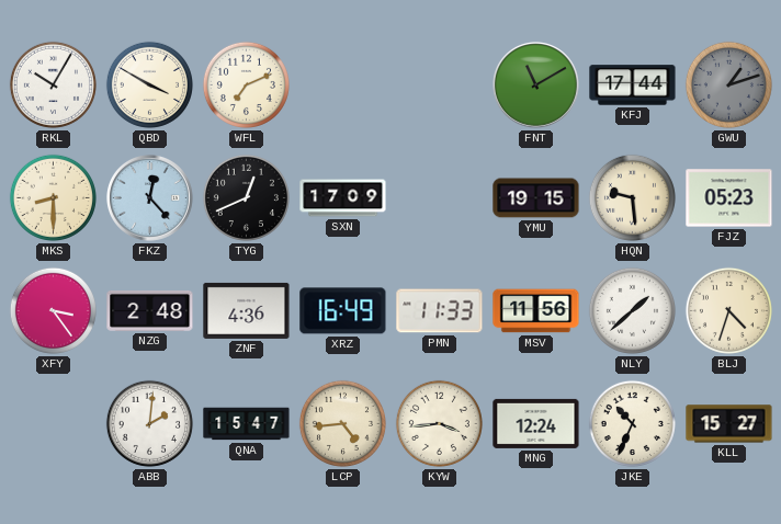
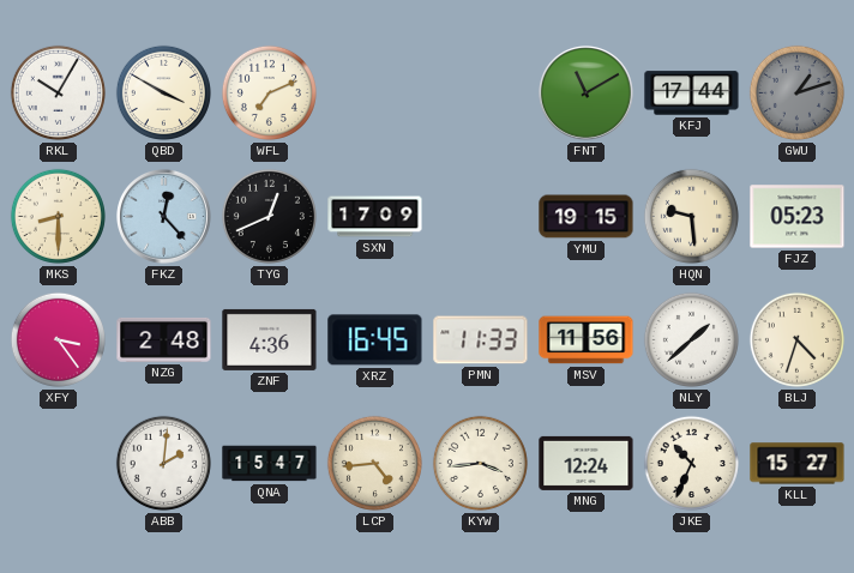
XRZ: 16:49 -> 16:45 (375, 340)
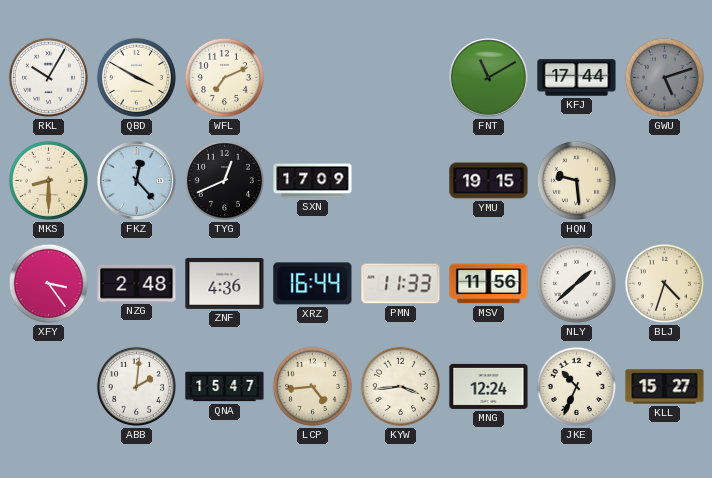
GWU: 1:12 -> 5:12 (664, 77)
FJZ: 05:23 -> none (798, 217)
XRZ: 16:45 -> 16:44 (313, 284)
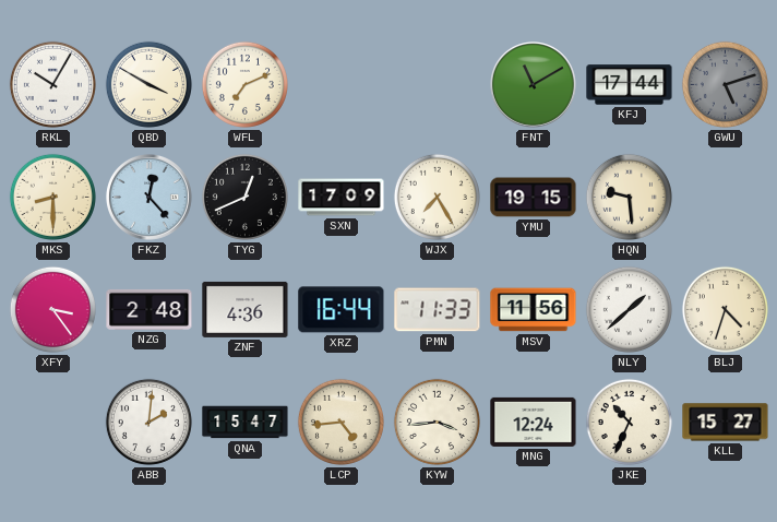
WJX: none -> 7:25 (437, 197)
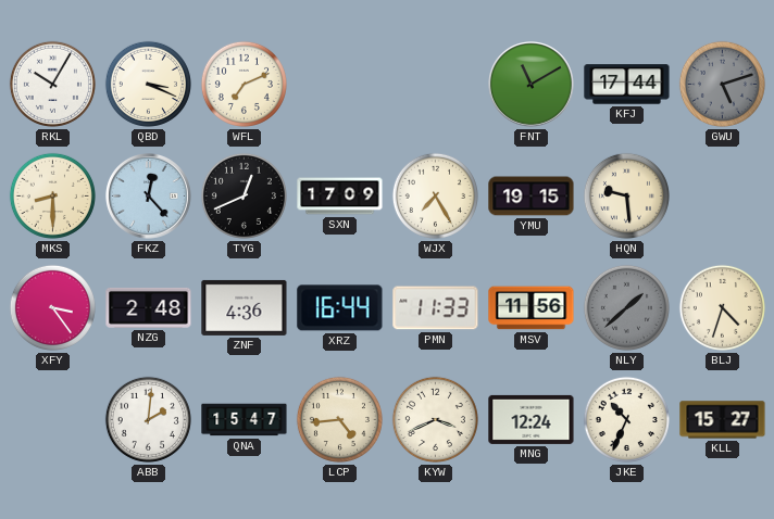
QBD: 3:50 -> 3:19 (148, 84)
NLY dial: white -> grey (626, 307)
KYW: 3:44 -> 3:41 (435, 419)
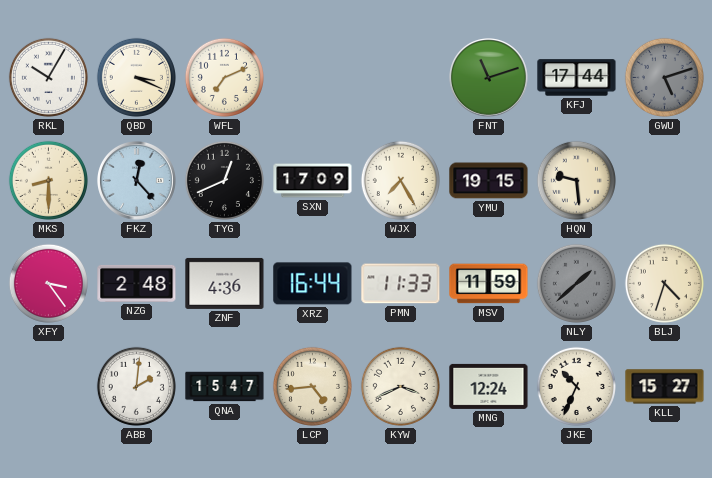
FNT: 11:10 -> 11:12 (489, 78)
MSV: 11:56 -> 11:59 (489, 284)
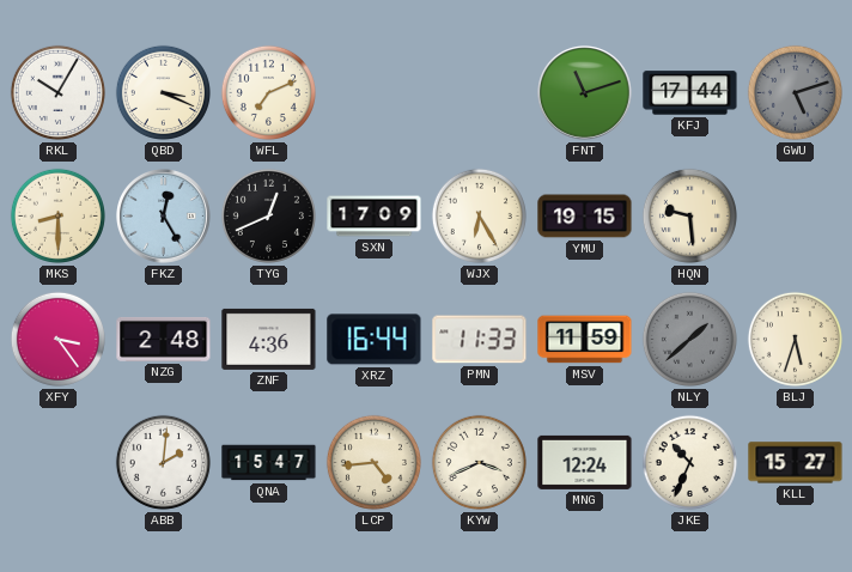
FKZ: 12:23 -> 12:25 (164, 217)
WJX: 7:25 -> 6:25 (479, 215)
BLJ: 4:33 -> 5:33 (795, 339)
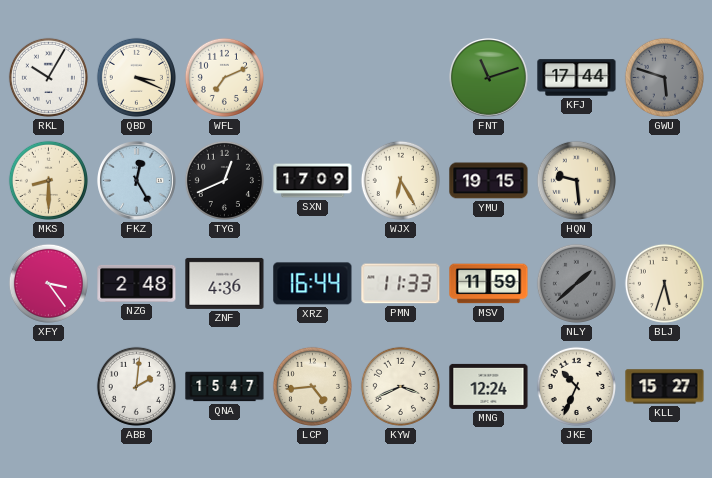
GWU: 5:12 -> 5:48 (664, 77)
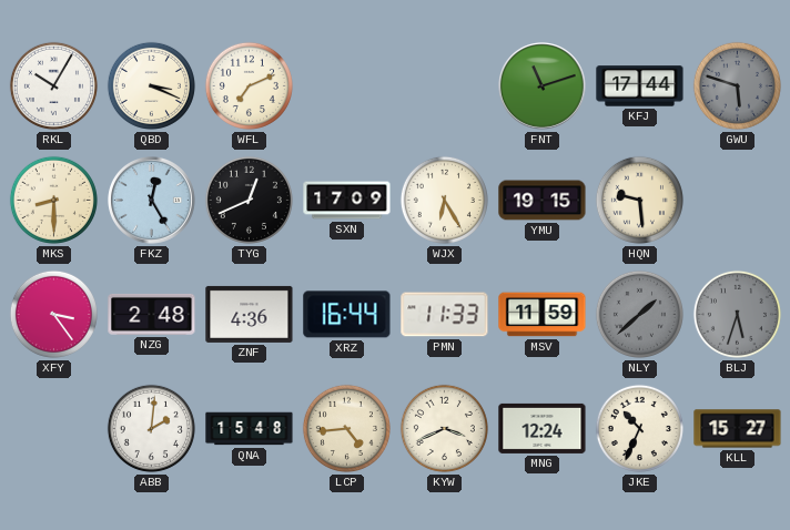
BLJ dial: cream -> grey (737, 314)
QNA: 15:47 -> 15:48 (250, 429)
